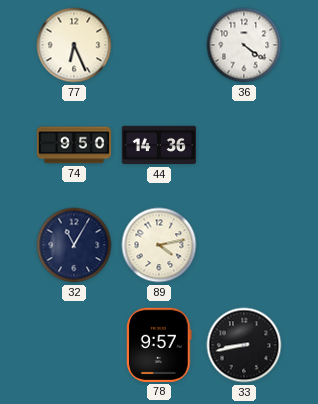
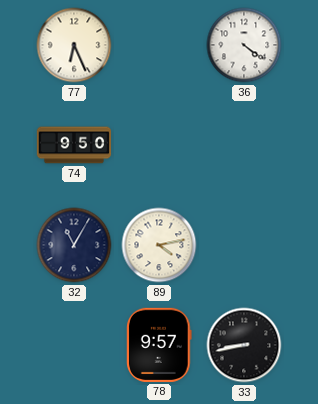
44: 14:36 -> none (158, 145)
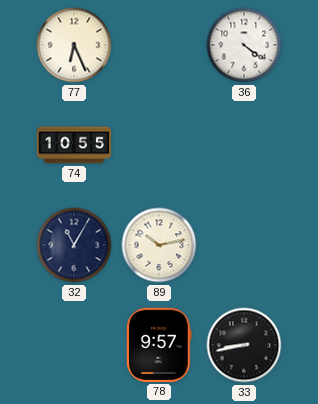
74: 9:50 -> 10:55 (74, 145)
89: 4:13 -> 10:13 (159, 245)
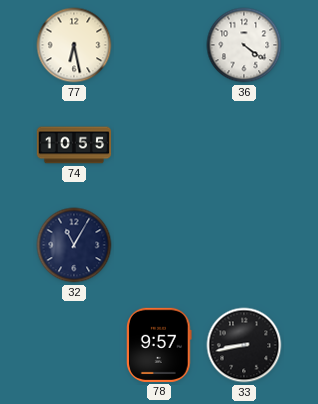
77: 6:26 -> 6:28 (74, 45)
89: 10:13 -> none (159, 245)
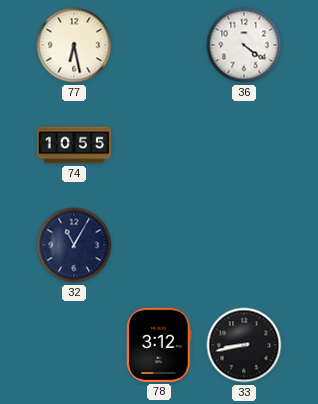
78: 9:57 -> 3:12 (160, 345)
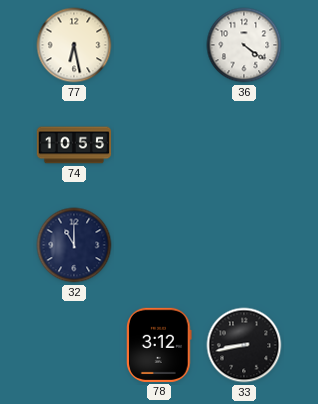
32: 11:05 -> 11:00 (74, 245)
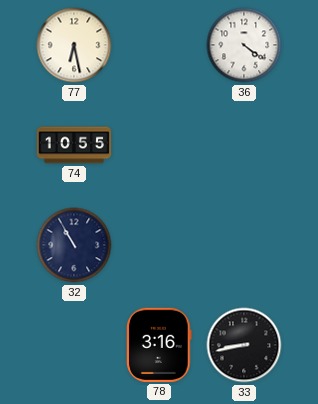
32: 11:00 -> 10:55 (74, 245)
78: 3:12 -> 3:16 (160, 345)
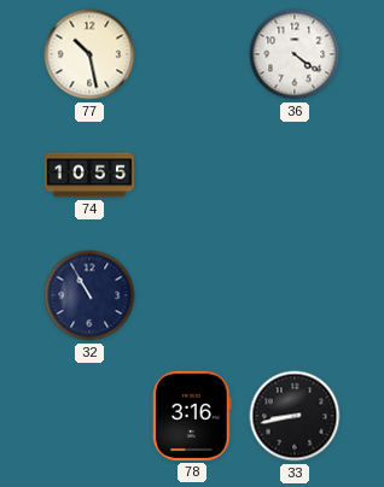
77: 6:28 -> 10:28 (89, 54)
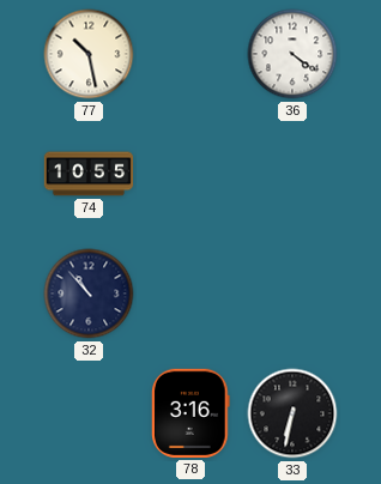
32: 10:55 -> 10:53 (89, 294)
33: 8:43 -> 6:32 (292, 413)
